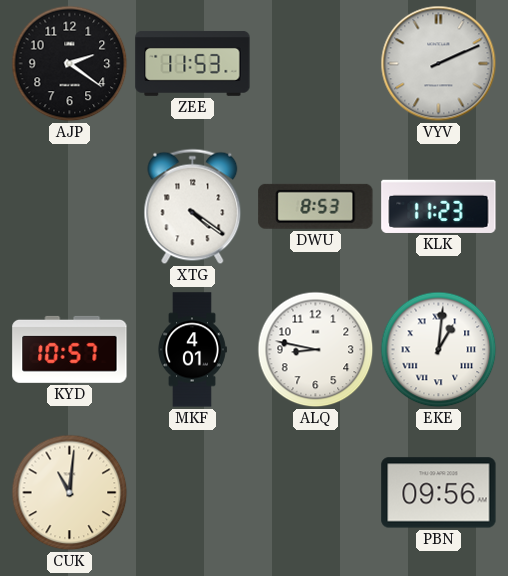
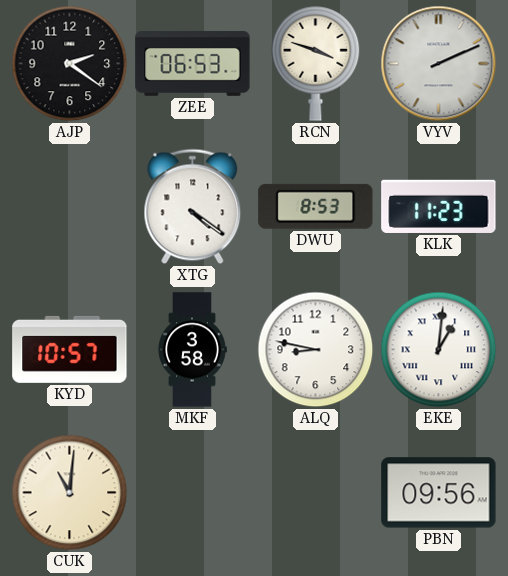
ZEE: 11:53 -> 06:53 (193, 63)
RCN: none -> 3:48 (316, 64)
MKF: 4:01 -> 3:58 (192, 350)
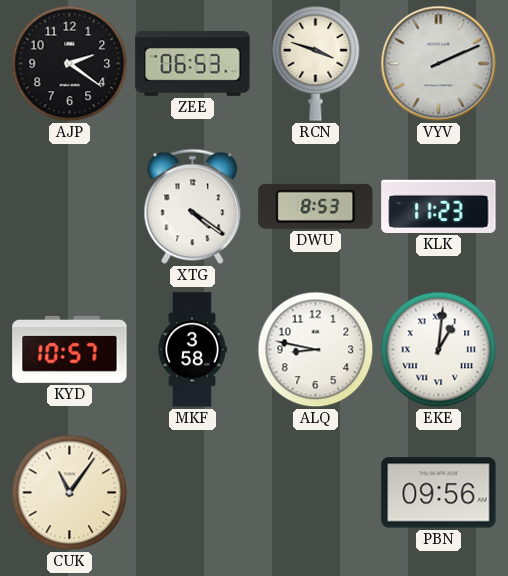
CUK: 11:01 -> 11:06 (70, 493)
